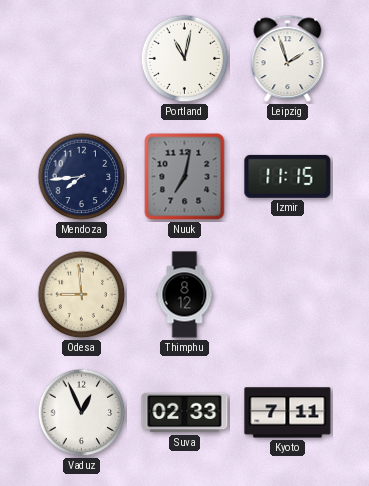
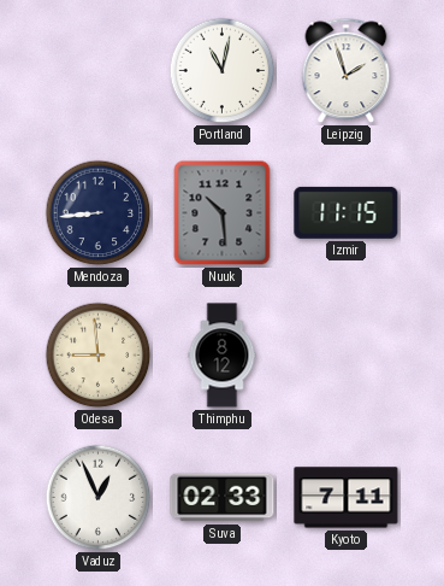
Mendoza: 7:44 -> 8:44 (99, 213)
Nuuk: 7:02 -> 10:29 (223, 213)
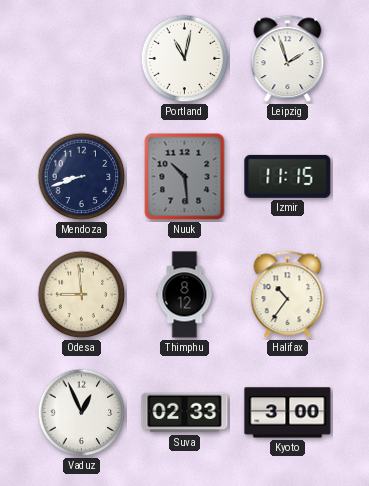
Mendoza: 8:44 -> 8:42 (82, 177)
Halifax: none -> 10:36 (288, 295)
Kyoto: 7:11 -> 3:00 (288, 413)
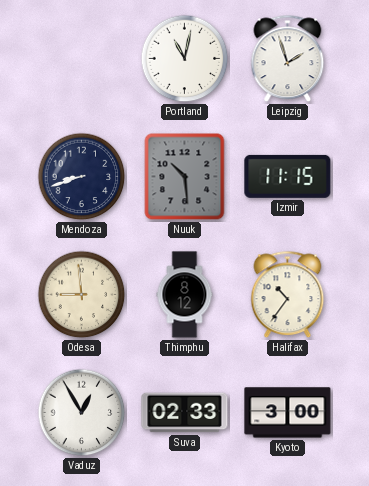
Vaduz: 12:56 -> 12:55 (82, 413)
